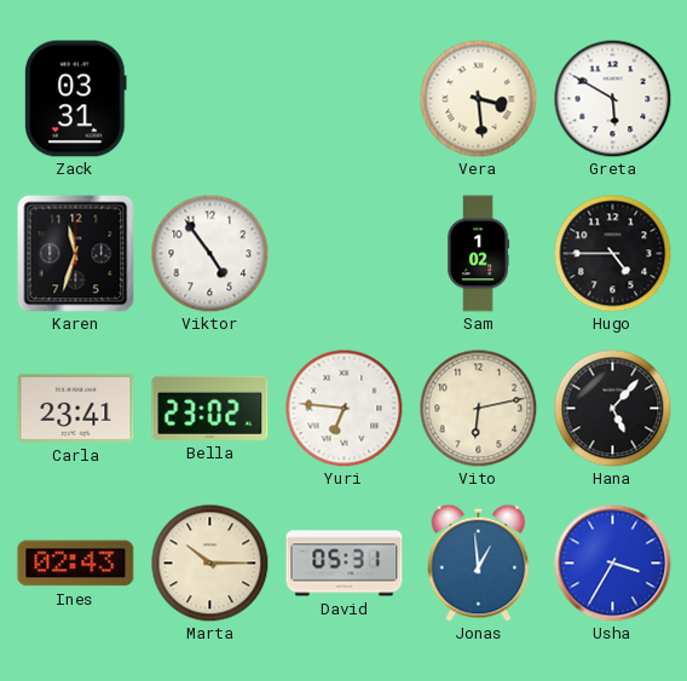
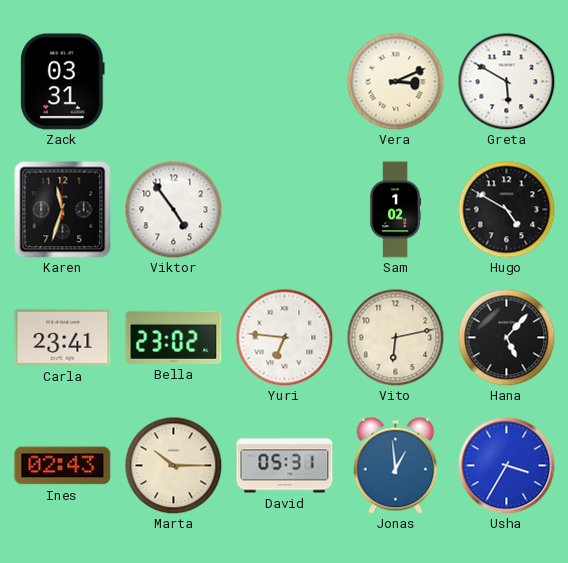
Vera: 3:29 -> 3:11 (395, 81)
Hugo: 4:45 -> 4:50 (506, 209)
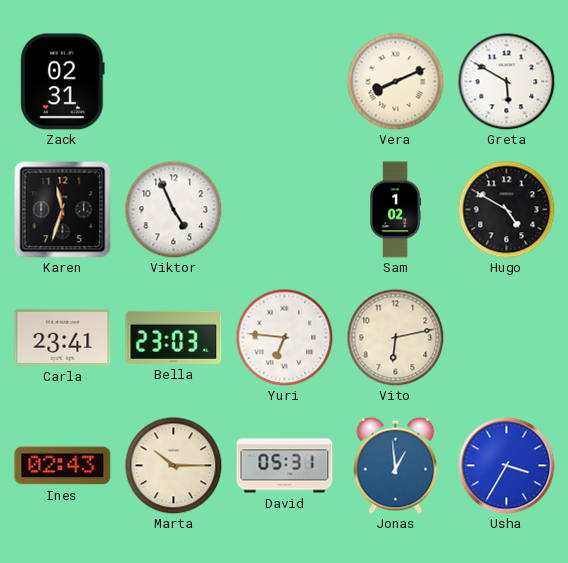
Zack: 03:31 -> 02:31 (63, 82)
Vera: 3:11 -> 8:11 (395, 81)
Viktor: 4:54 -> 4:56 (173, 209)
Bella: 23:02 -> 23:03 (174, 337)
Hana: 5:07 -> none (506, 337)
